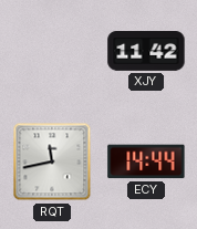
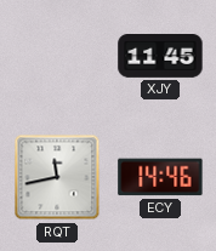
XJY: 11:42 -> 11:45 (160, 57)
ECY: 14:44 -> 14:46 (160, 177)
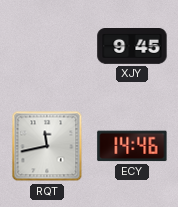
XJY: 11:45 -> 9:45 (132, 47)
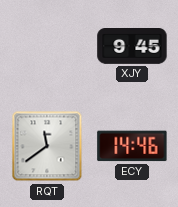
RQT: 11:43 -> 11:39 (47, 146)
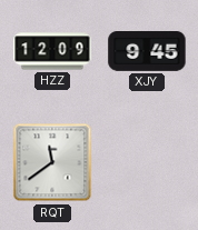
HZZ: none -> 12:09 (52, 51)
ECY: 14:46 -> none (132, 146)
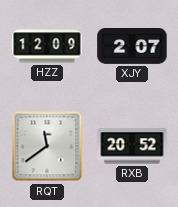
XJY: 9:45 -> 2:07 (132, 47)
RXB: none -> 20:52 (132, 146)
